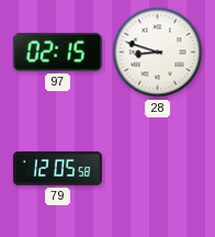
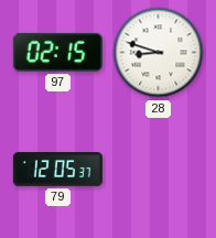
79: 12:05:58 -> 12:05:37 (57, 170)
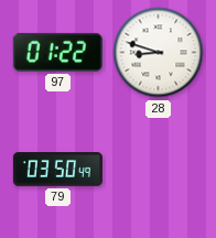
97: 02:15 -> 01:22 (57, 52)
79: 12:05 -> 03:50 (57, 170)
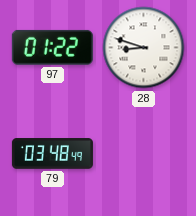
79: 03:50 -> 03:48 (52, 154)
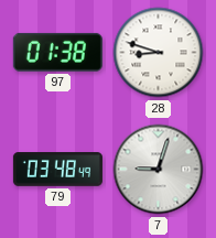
97: 01:22 -> 01:38 (57, 52)
7: none -> 9:03 (159, 170)
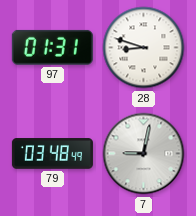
97: 01:38 -> 01:31 (52, 47)
7: 9:03 -> 9:02 (144, 154)
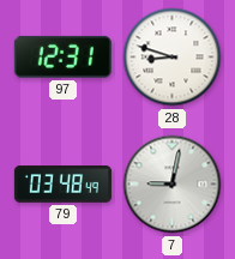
97: 01:31 -> 12:31 (62, 56)
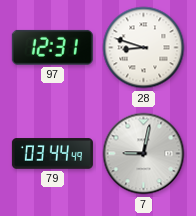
79: 03:48 -> 03:44 (52, 154)
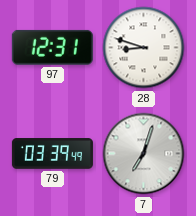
79: 03:44 -> 03:39 (52, 154)
7: 9:02 -> 7:03 (144, 154)
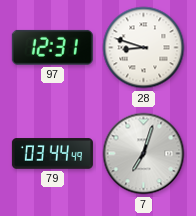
79: 03:39 -> 03:44 (52, 154)
